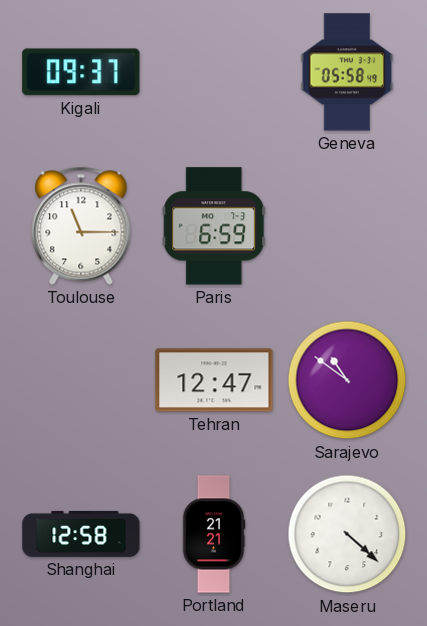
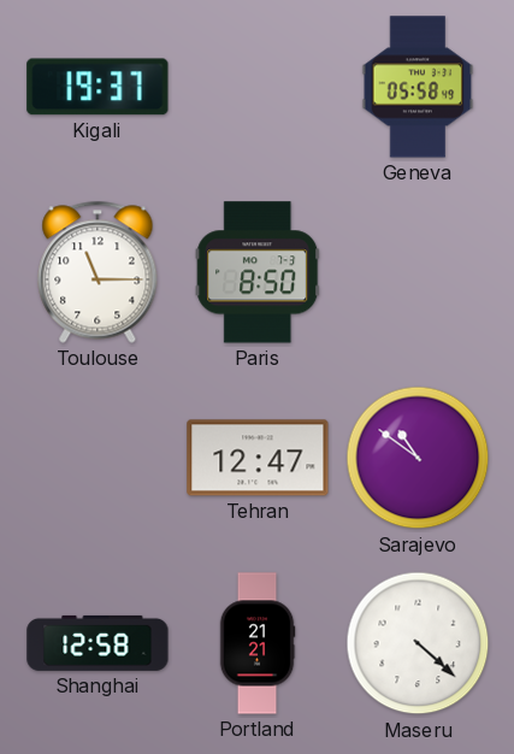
Kigali: 09:37 -> 19:37 (98, 87)
Paris: 6:59 -> 8:50 (258, 272)
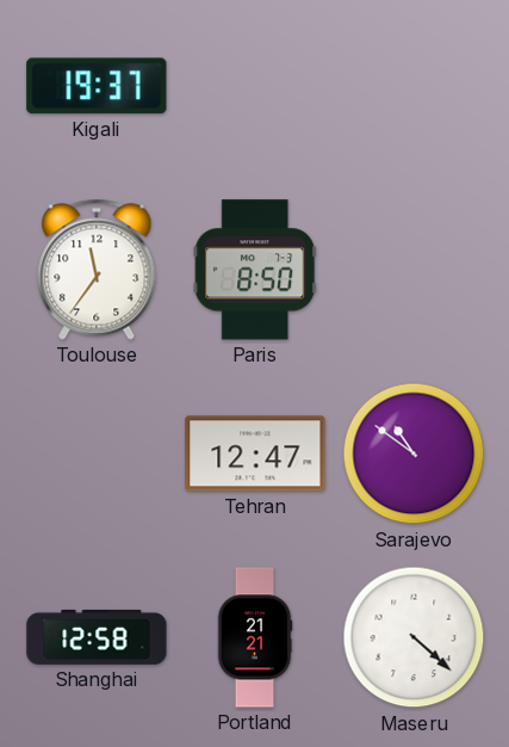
Geneva: 05:58 -> none (418, 87)
Toulouse: 11:15 -> 11:36 (97, 270)
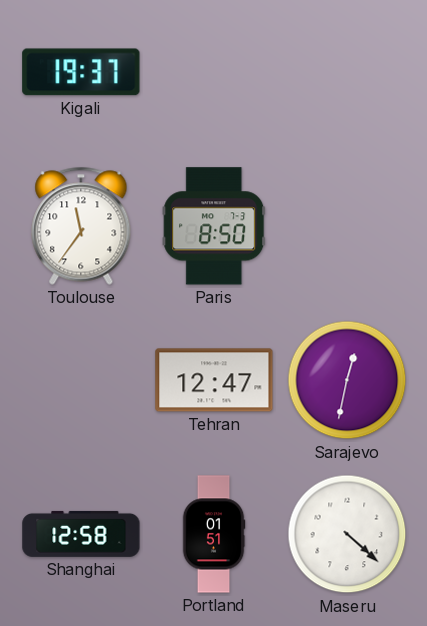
Sarajevo: 10:51 -> 12:32 (347, 380)
Portland: 21:21 -> 01:51 (214, 534)
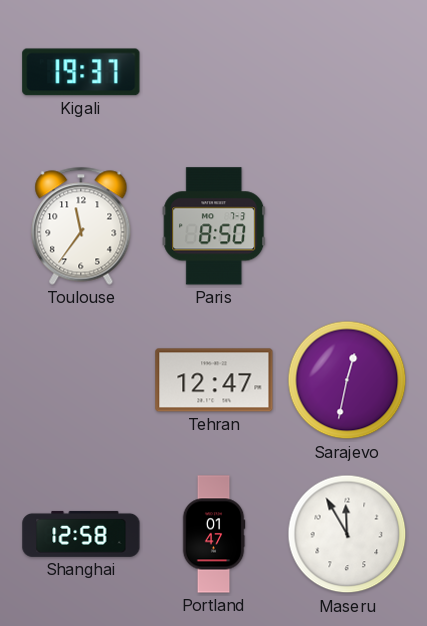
Portland: 01:51 -> 01:47 (214, 534)
Maseru: 4:22 -> 11:55 (347, 534)
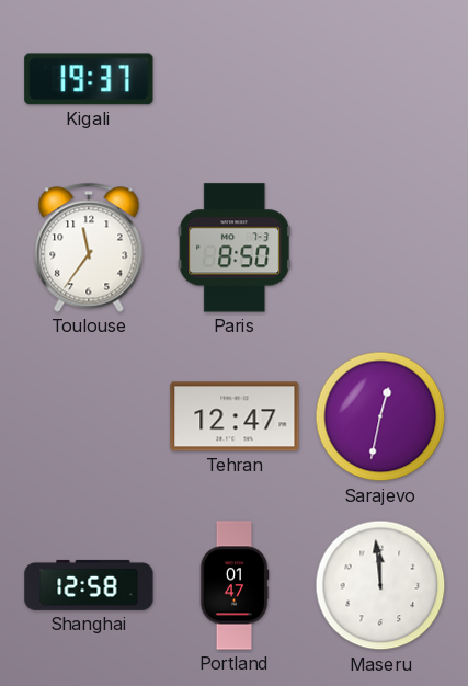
Maseru: 11:55 -> 11:59 (380, 585)
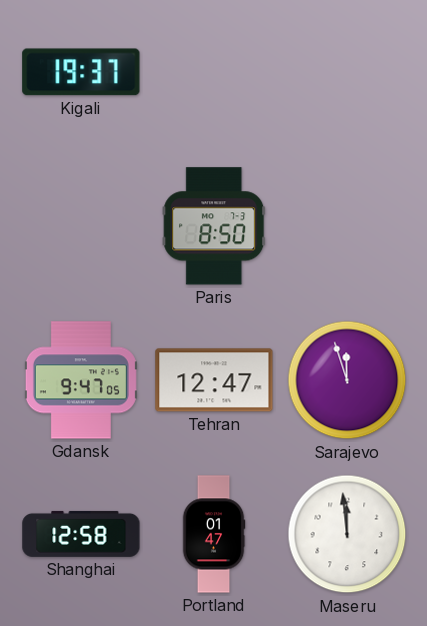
Toulouse: 11:36 -> none (89, 248)
Gdansk: none -> 9:47 (81, 380)
Sarajevo: 12:32 -> 11:57 (347, 380)
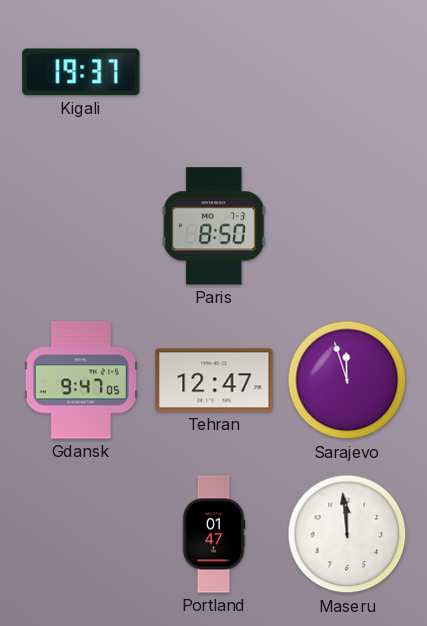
Shanghai: 12:58 -> none (81, 534)
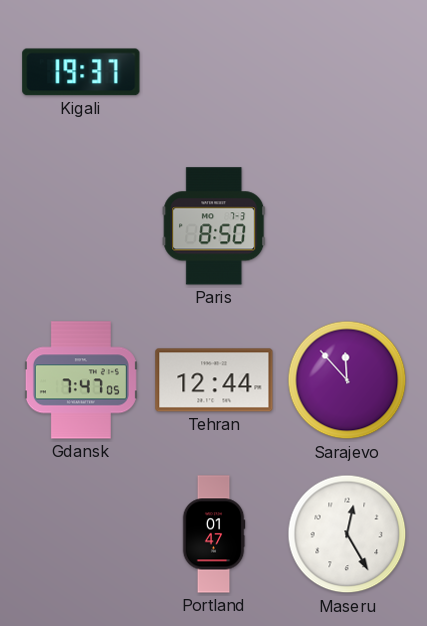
Gdansk: 9:47 -> 7:47 (81, 380)
Tehran: 12:47 -> 12:44 (214, 380)
Sarajevo: 11:57 -> 11:53 (347, 380)
Maseru: 11:59 -> 12:25 (347, 534)
